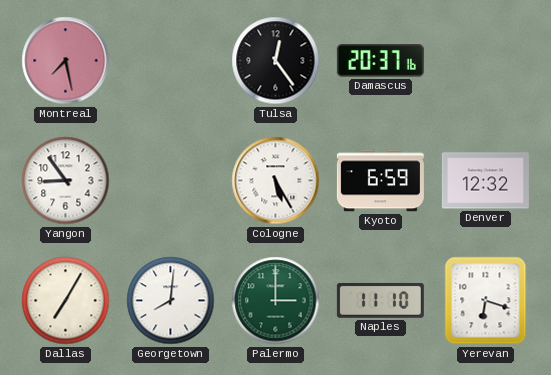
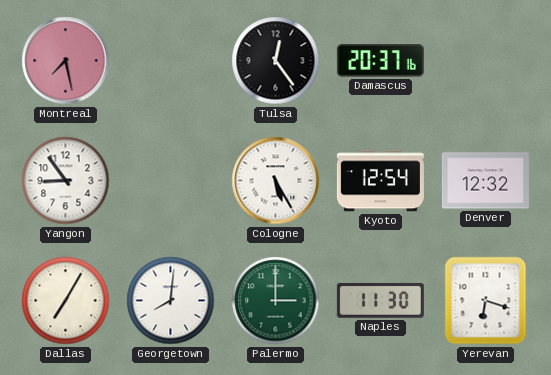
Kyoto: 6:59 -> 12:54 (380, 181)
Naples: 11:10 -> 11:30 (380, 300)
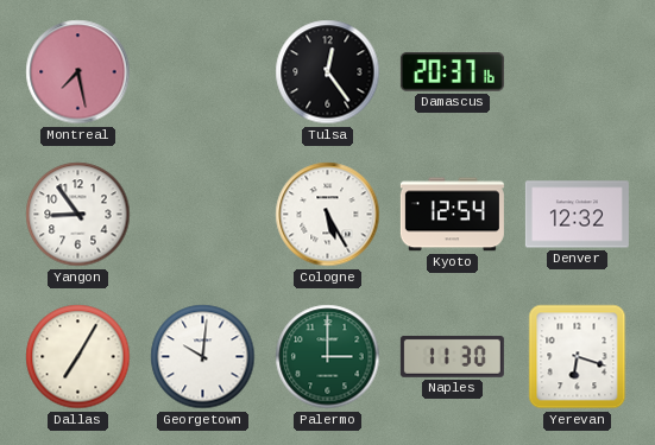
Georgetown: 8:01 -> 10:01 (203, 357)
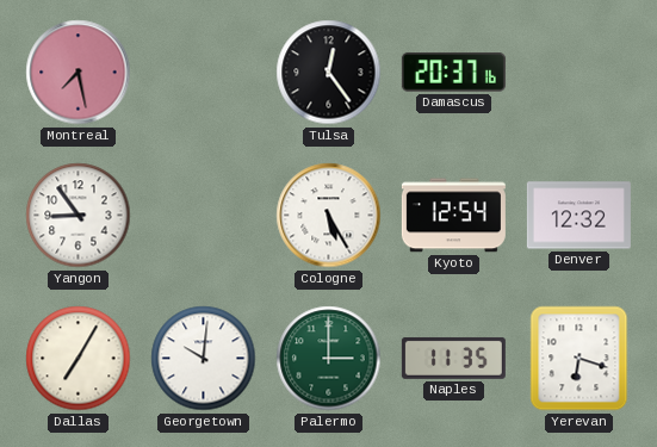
Naples: 11:30 -> 11:35 (453, 358)
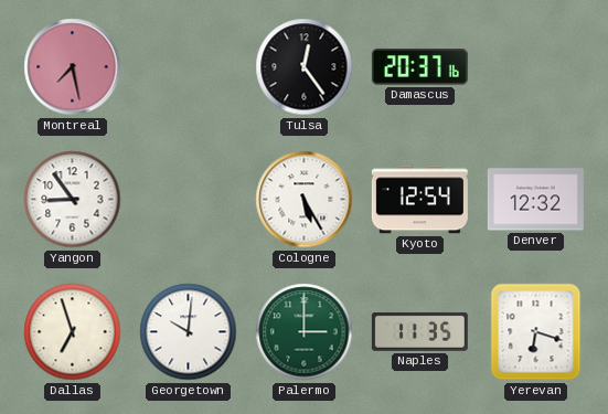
Dallas: 7:05 -> 6:57 (73, 332)
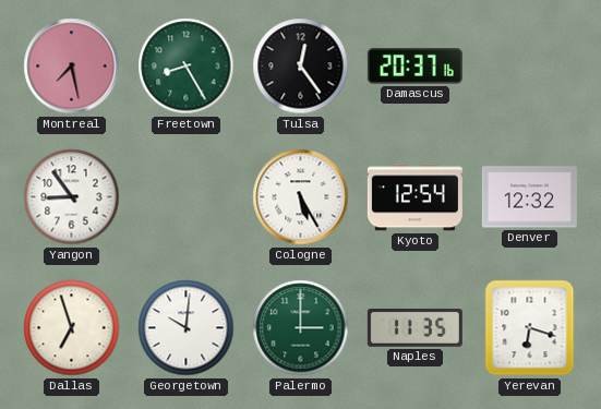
Freetown: none -> 8:25 (187, 67)
